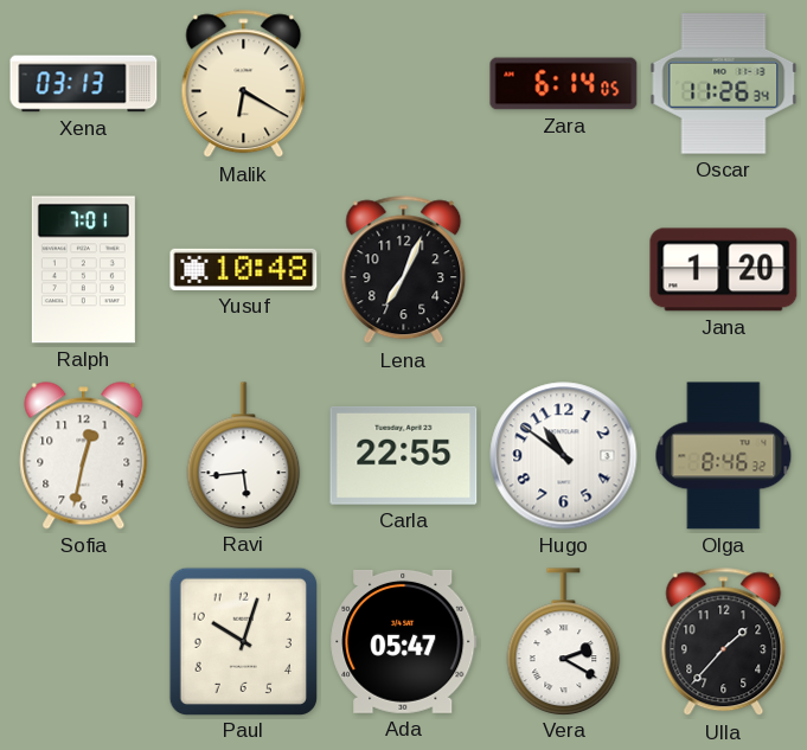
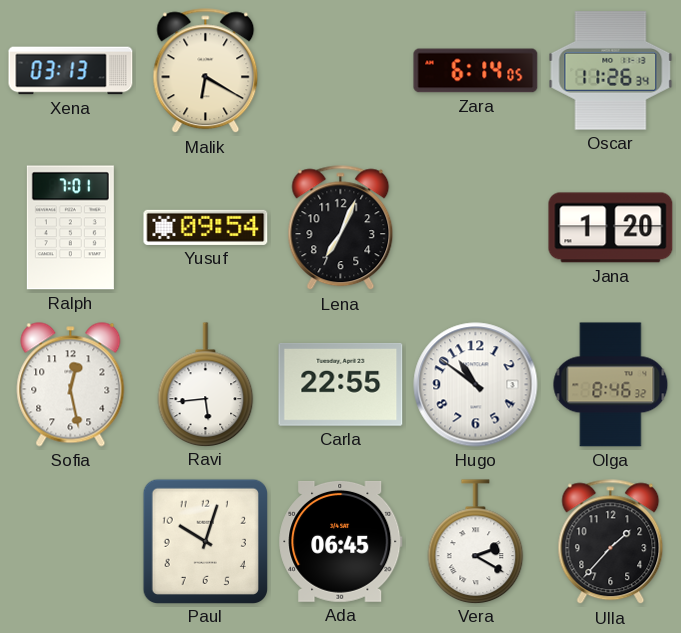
Yusuf: 10:48 -> 09:54 (206, 227)
Sofia: 12:32 -> 12:28 (71, 385)
Ada: 05:47 -> 06:45 (341, 541)
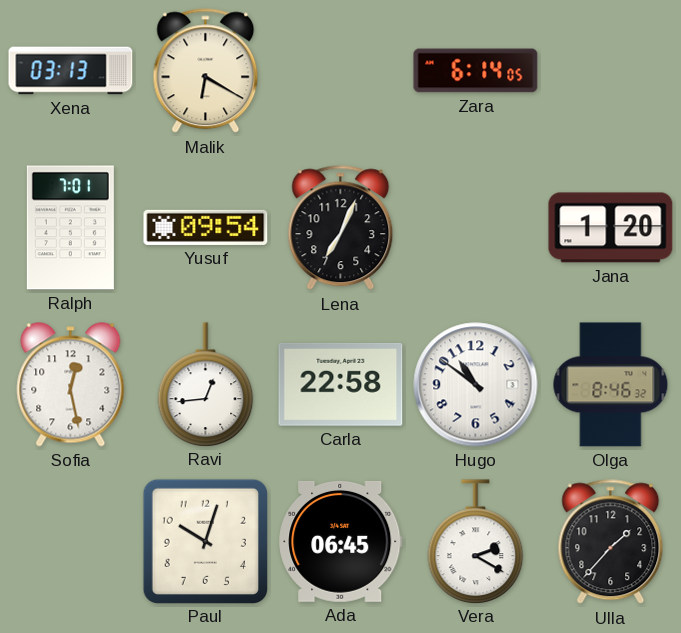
Oscar: 11:26 -> none (611, 71)
Ravi: 5:44 -> 12:44 (206, 384)
Carla: 22:55 -> 22:58 (341, 384)
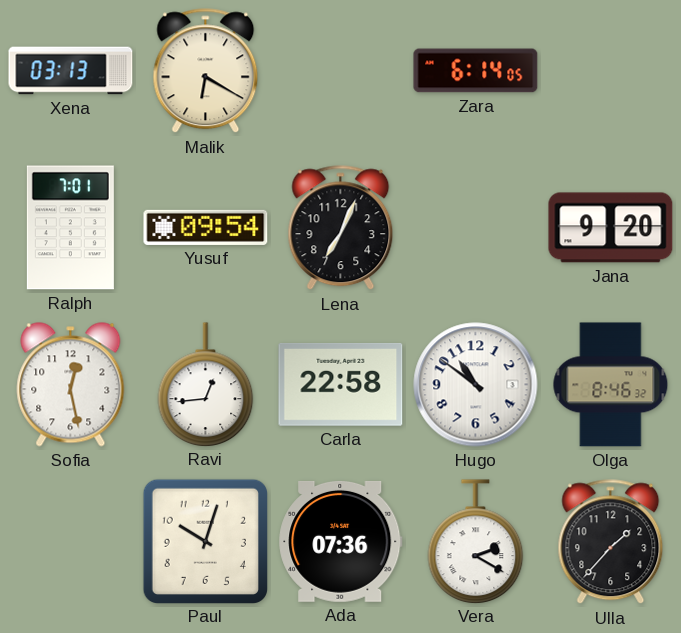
Jana: 1:20 -> 9:20 (611, 228)
Ada: 06:45 -> 07:36 (341, 541)
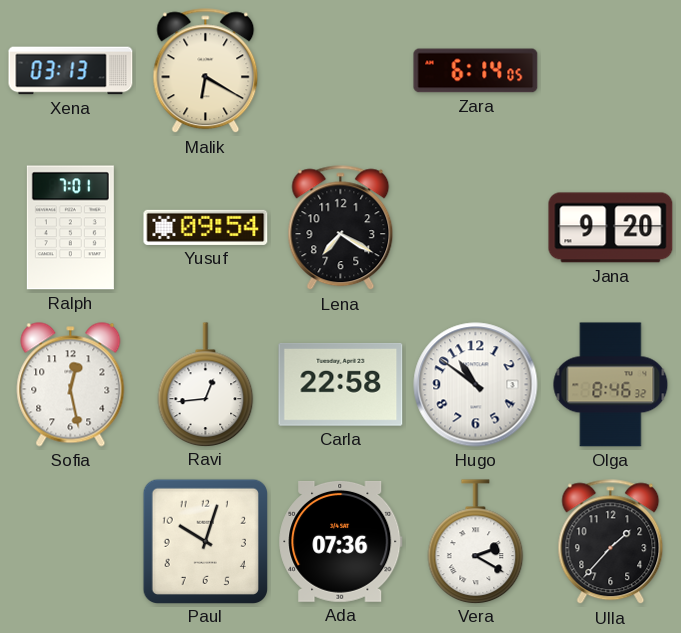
Lena: 7:04 -> 7:20 (341, 228)
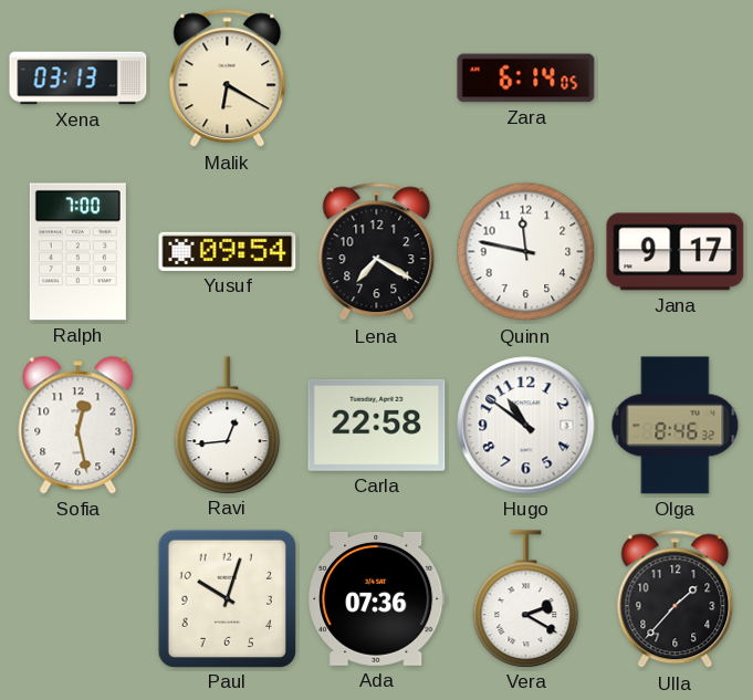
Ralph: 7:01 -> 7:00 (77, 252)
Quinn: none -> 11:47 (526, 252)
Jana: 9:20 -> 9:17 (676, 252)
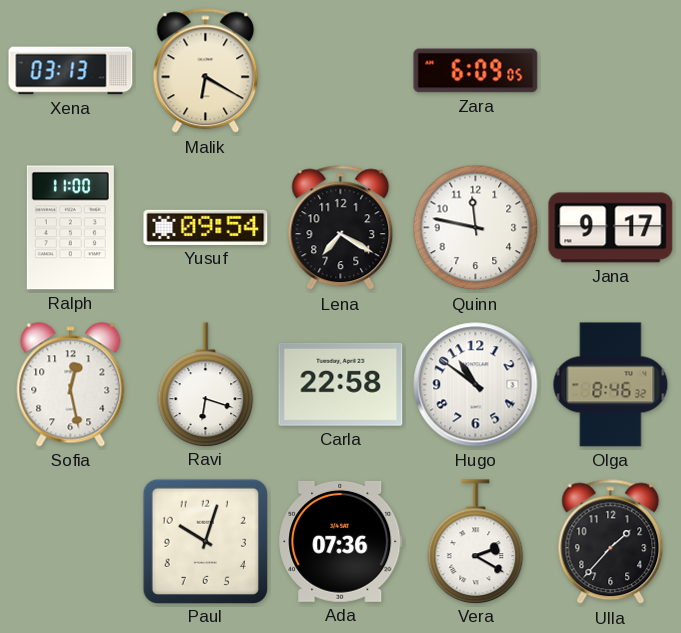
Zara: 6:14 -> 6:09 (476, 71)
Ralph: 7:00 -> 11:00 (70, 228)
Ravi: 12:44 -> 6:18 (206, 384)
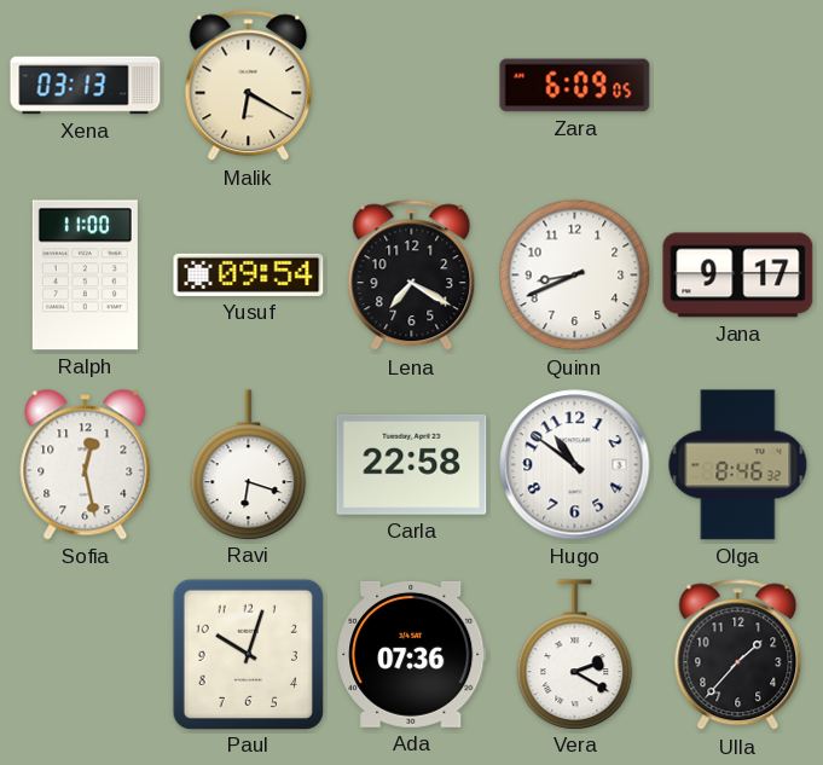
Quinn: 11:47 -> 8:41 (575, 276)
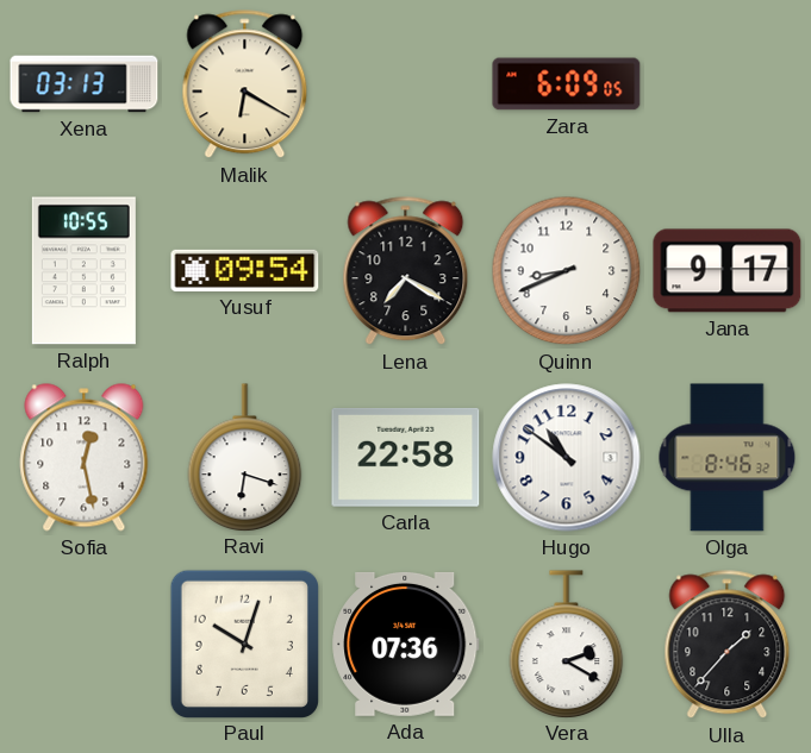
Ralph: 11:00 -> 10:55 (83, 271)
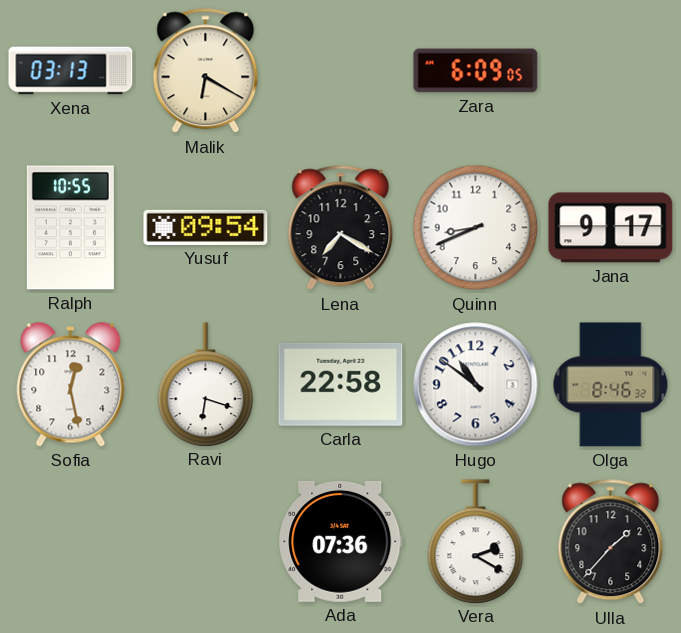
Paul: 10:03 -> none (244, 644)
